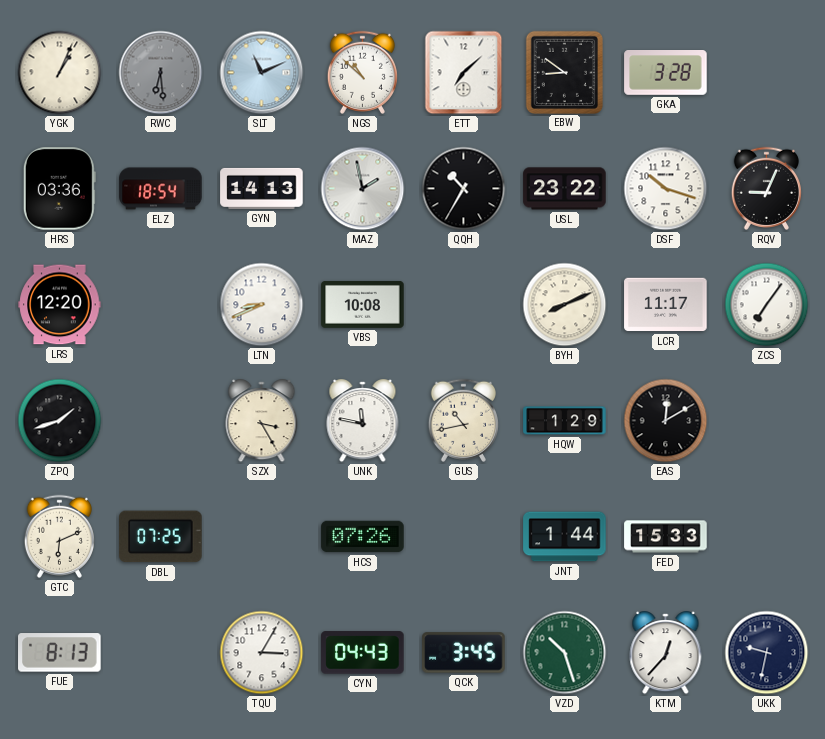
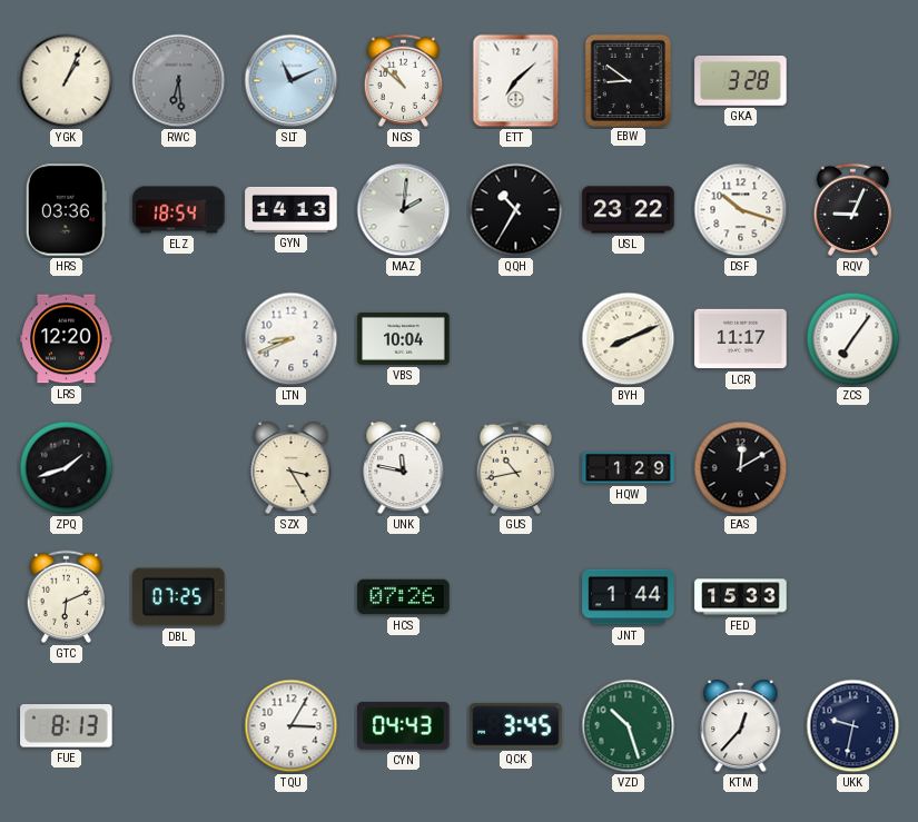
MAZ: 1:58 -> 2:01 (404, 210)
VBS: 10:08 -> 10:04 (404, 338)
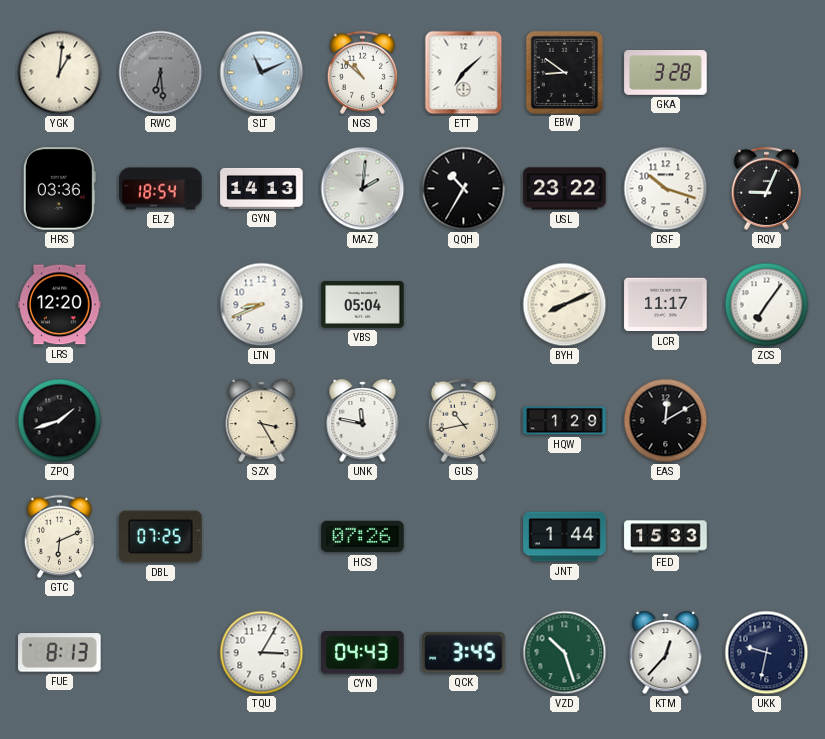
YGK: 1:04 -> 1:01 (60, 73)
VBS: 10:04 -> 05:04 (363, 304)
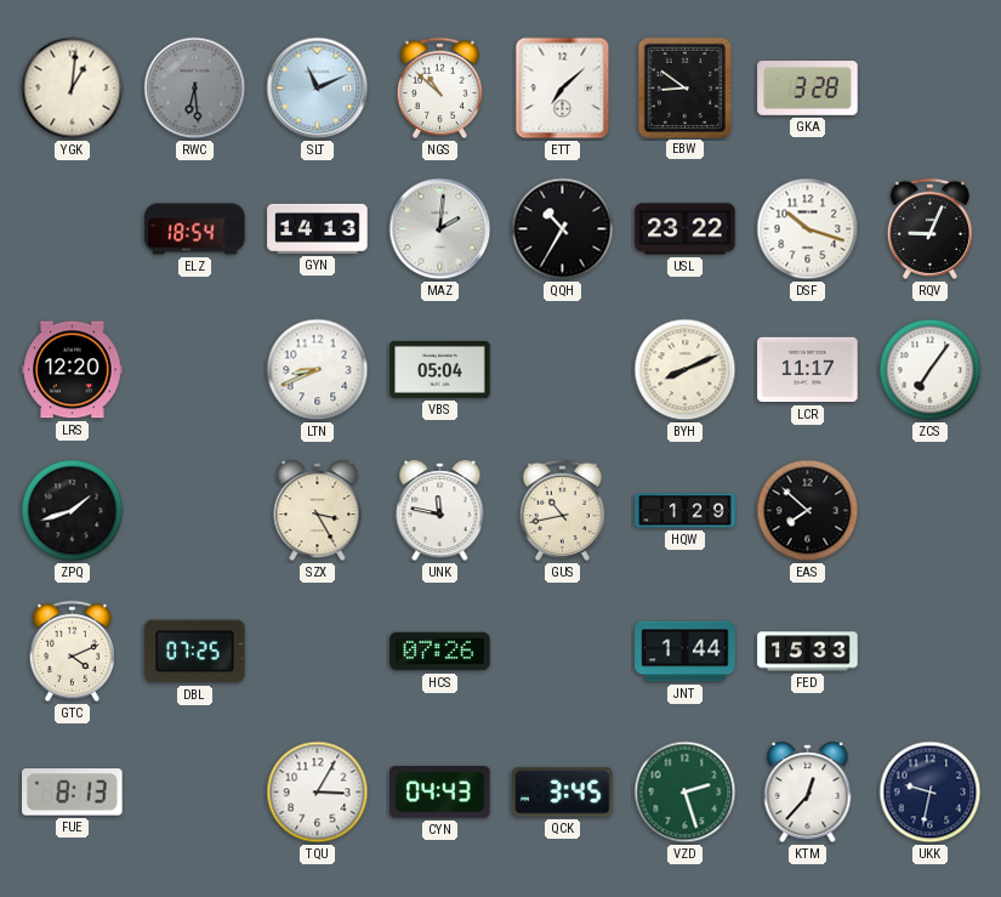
HRS: 03:36 -> none (59, 189)
EAS: 12:10 -> 7:52 (808, 511)
GTC: 6:11 -> 4:11 (72, 651)
VZD: 10:27 -> 2:27 (686, 793)
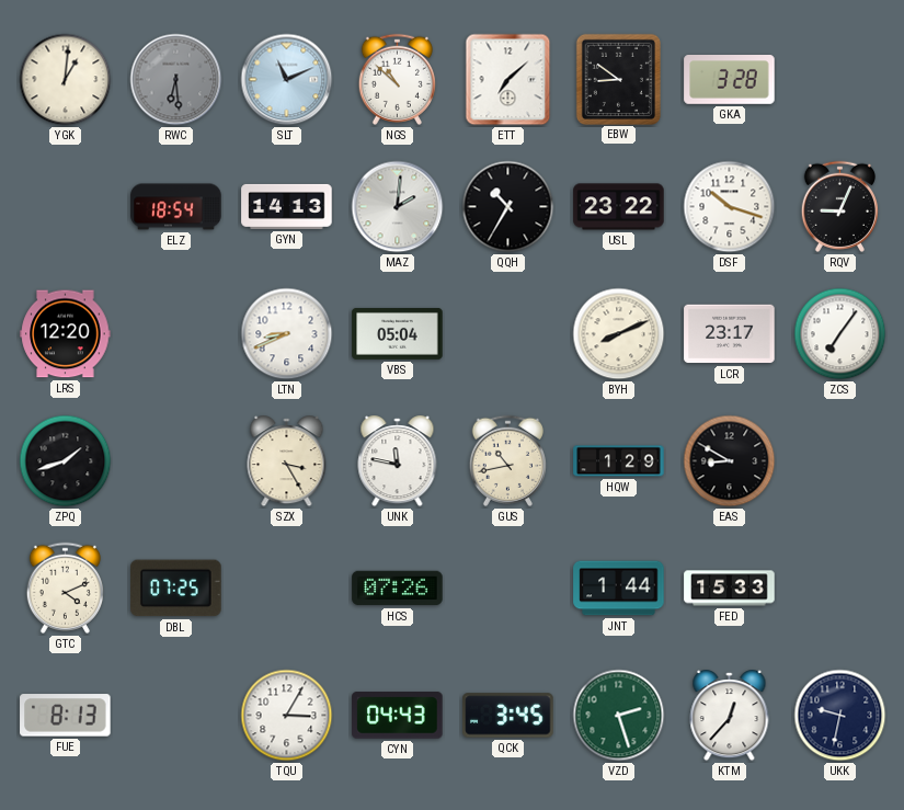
LCR: 11:17 -> 23:17 (730, 334)
EAS: 7:52 -> 8:50 (730, 461)
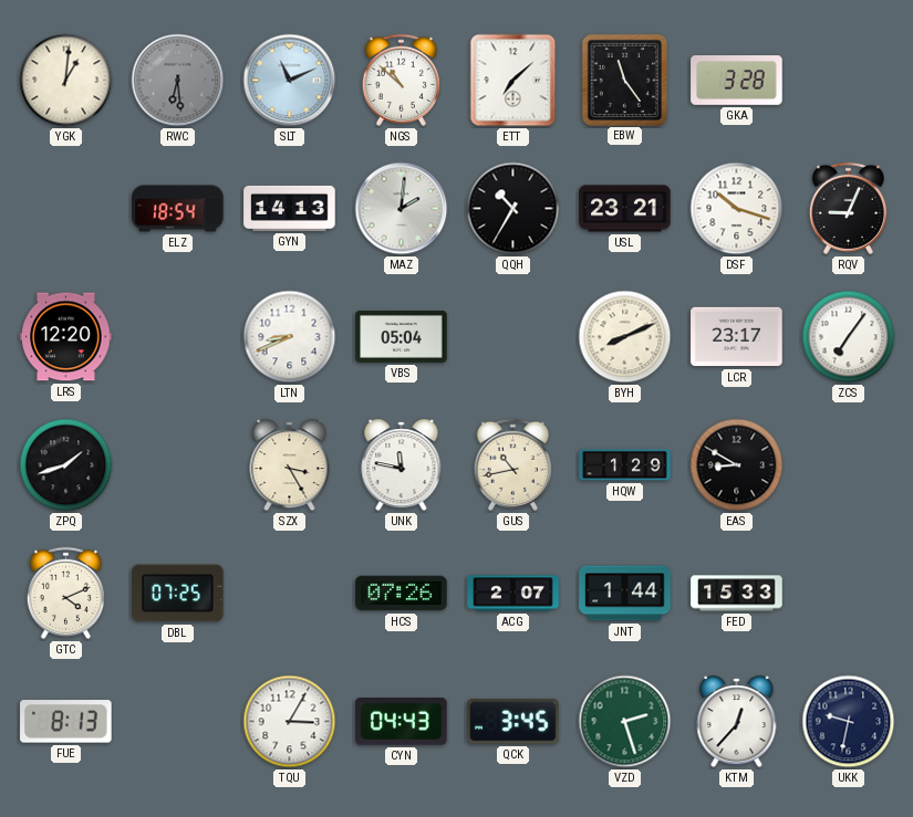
EBW: 8:51 -> 11:24 (624, 80)
USL: 23:22 -> 23:21 (625, 209)
ACG: none -> 2:07 (513, 594)
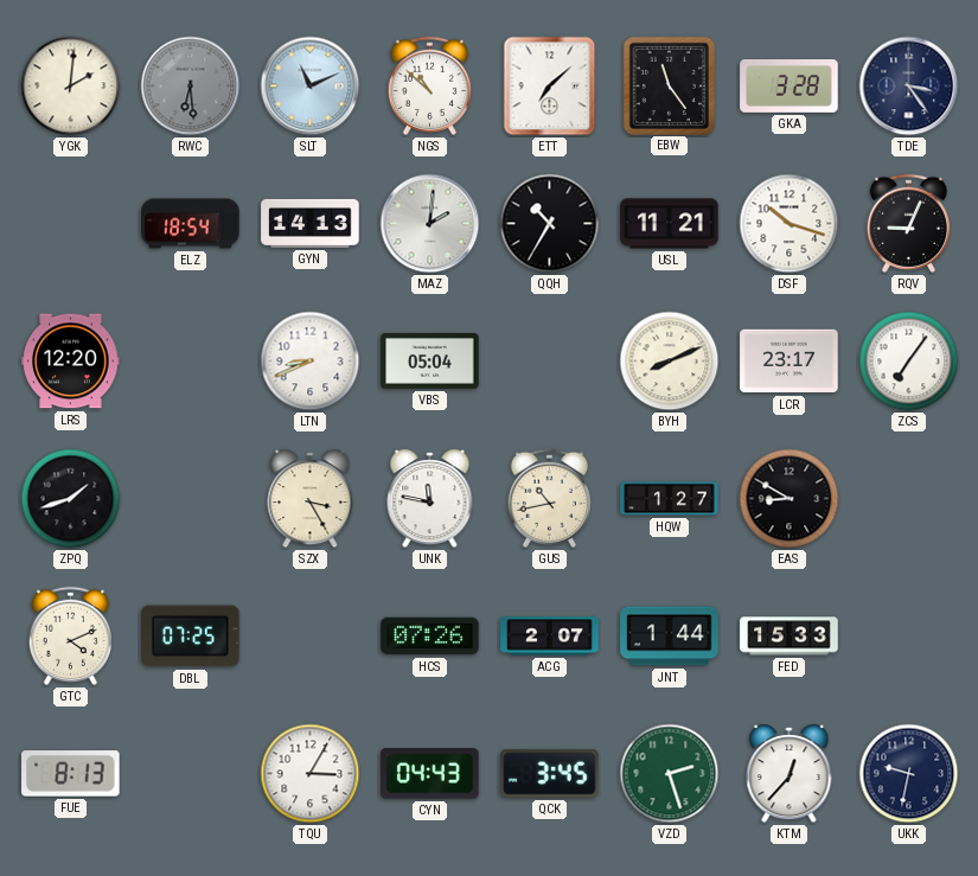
YGK: 1:01 -> 2:01 (71, 87)
TDE: none -> 3:24 (909, 87)
USL: 23:21 -> 11:21 (670, 224)
HQW: 1:29 -> 1:27 (670, 499)
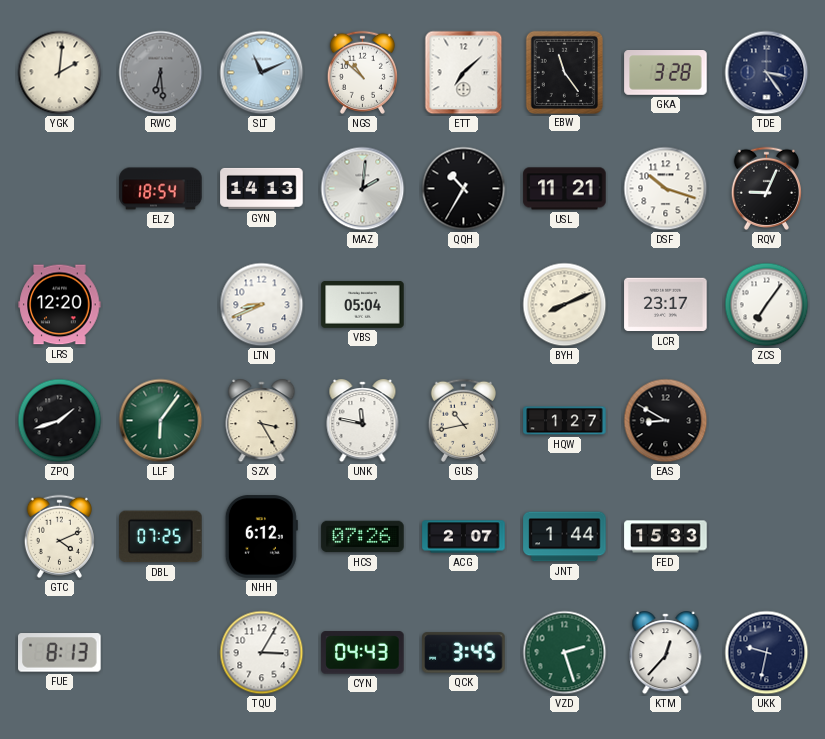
LLF: none -> 6:06 (161, 421)
NHH: none -> 6:12 (261, 537)
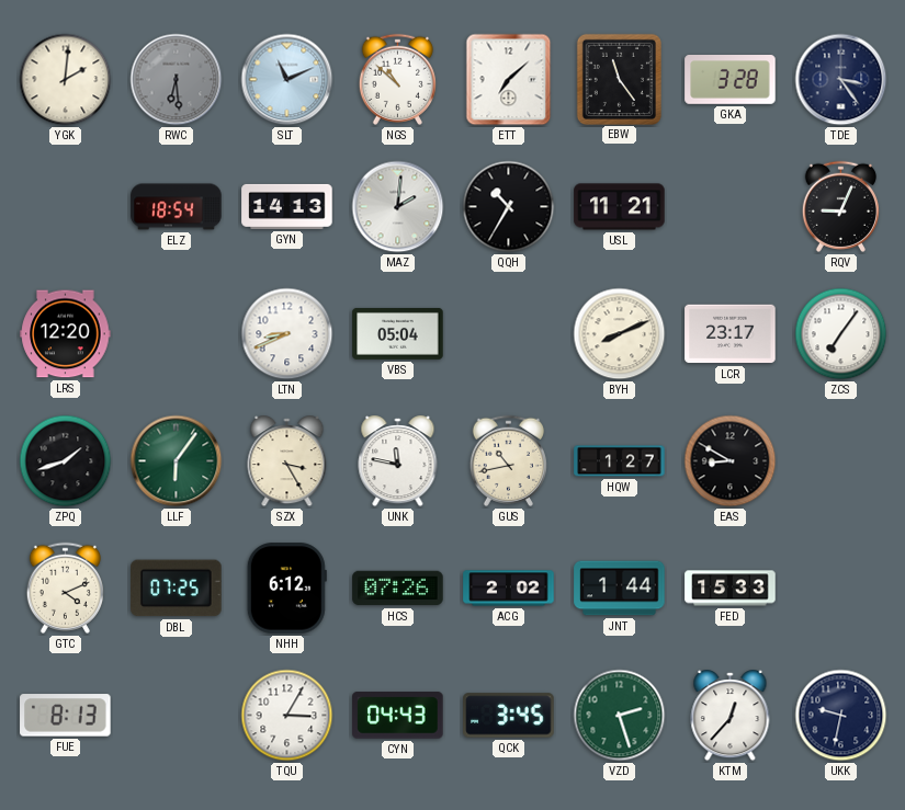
DSF: 10:18 -> none (666, 189)
ACG: 2:07 -> 2:02 (509, 589)
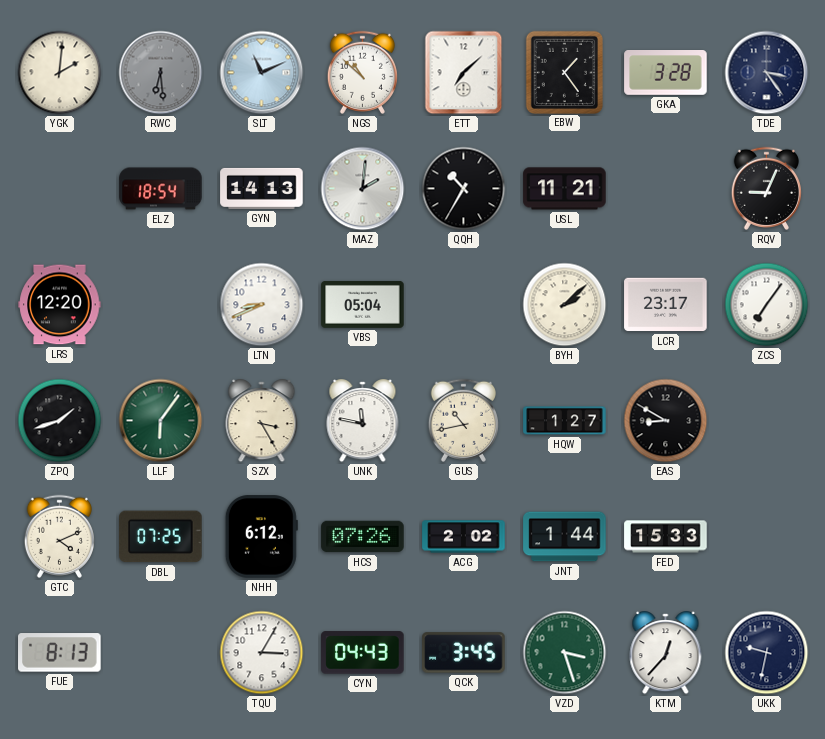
EBW: 11:24 -> 1:24 (564, 72)
BYH: 8:11 -> 2:08 (565, 305)
VZD: 2:27 -> 3:27 (565, 653)
